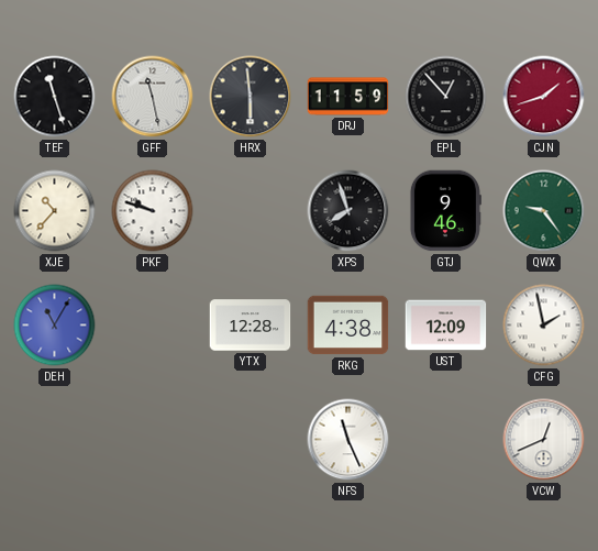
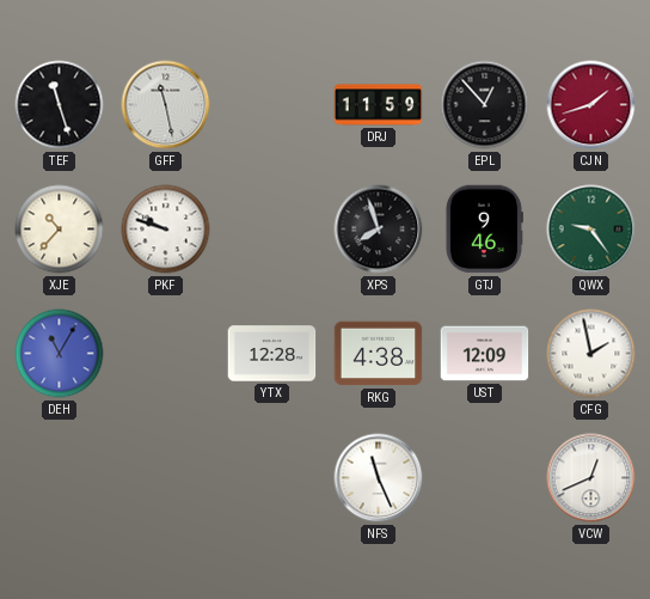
HRX: 5:59 -> none (251, 97)
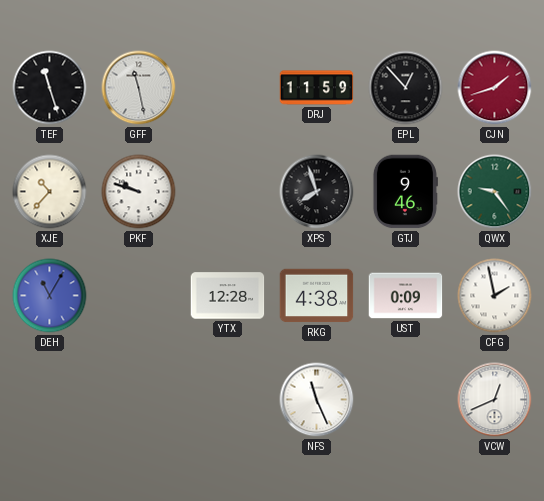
UST: 12:09 -> 0:09 (406, 296)
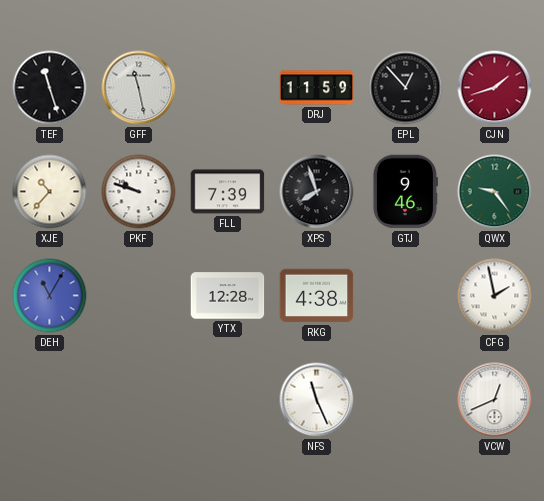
FLL: none -> 7:39 (228, 192)
UST: 0:09 -> none (406, 296)
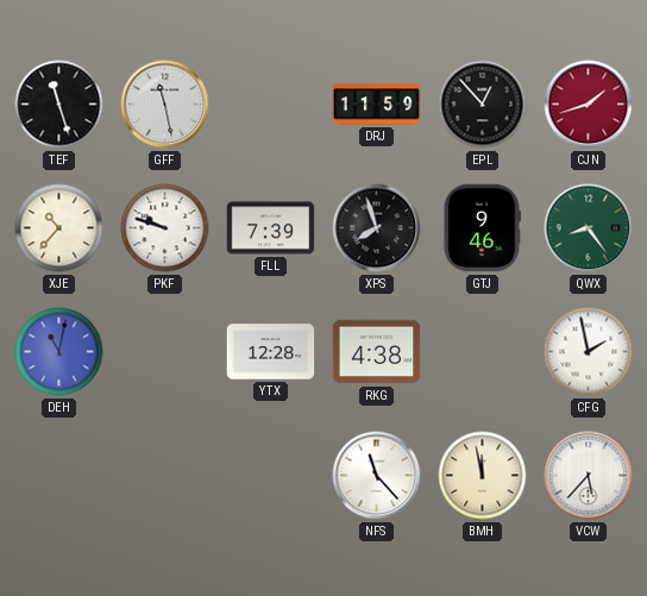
QWX: 9:24 -> 8:24 (589, 228)
DEH: 11:05 -> 11:02 (59, 352)
NFS: 11:26 -> 11:23 (377, 476)
BMH: none -> 11:58 (483, 476)
VCW: 12:41 -> 5:37 (589, 476)
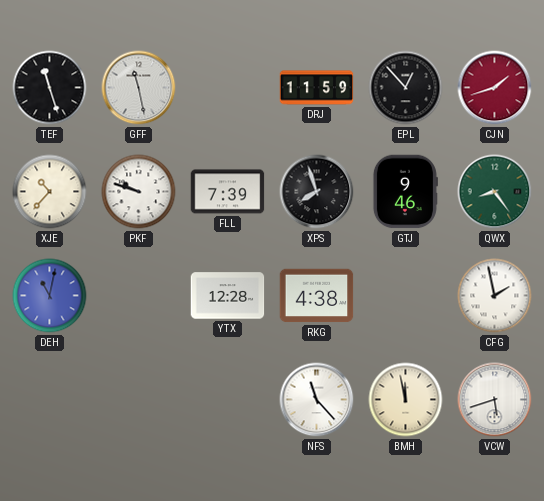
VCW: 5:37 -> 5:42 (495, 400)
